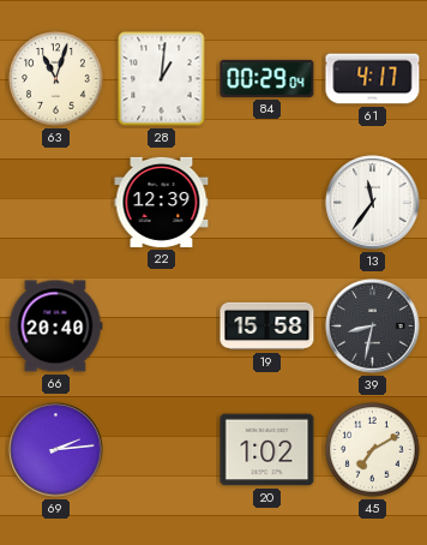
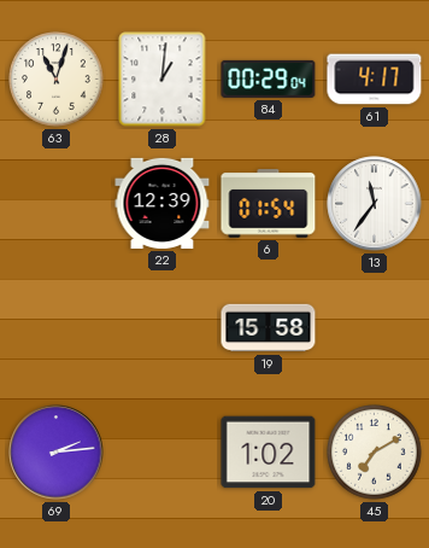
6: none -> 01:54 (269, 204)
66: 20:40 -> none (55, 327)
39: 8:32 -> none (373, 327)
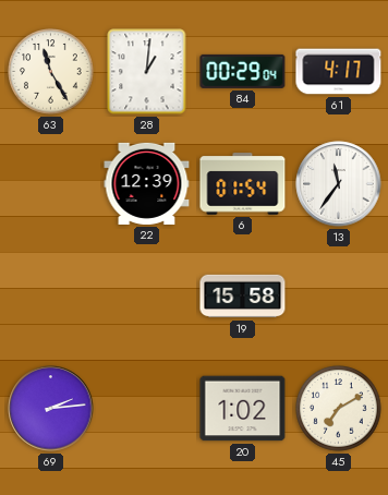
63: 11:03 -> 11:25 (51, 72)
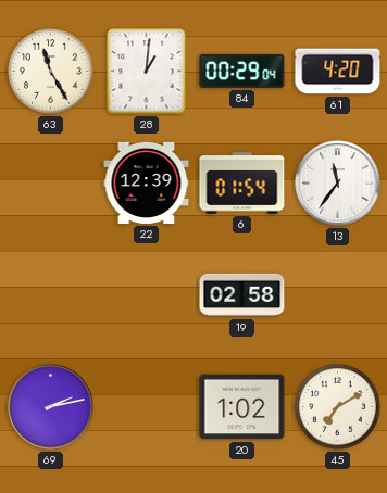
61: 4:17 -> 4:20 (338, 72)
19: 15:58 -> 02:58 (242, 295)
69: 2:14 -> 2:13 (51, 407)
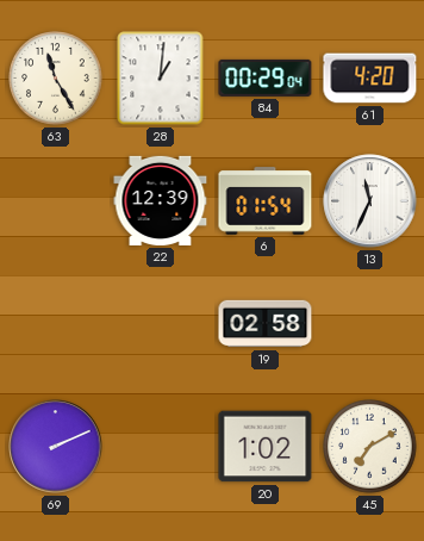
13: 11:36 -> 11:34 (370, 201)
69: 2:13 -> 2:11 (56, 447)
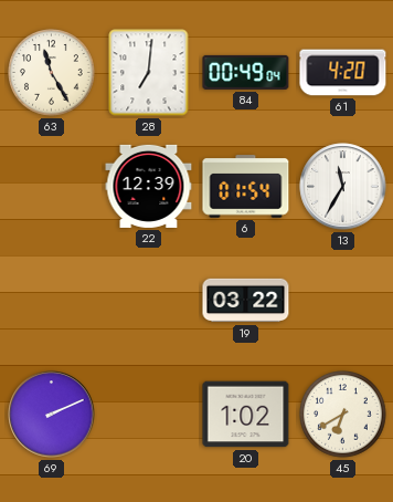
28: 1:01 -> 7:01 (149, 73)
84: 00:29 -> 00:49 (246, 72)
13: 11:34 -> 11:35 (343, 187)
19: 02:58 -> 03:22 (246, 301)
45: 7:10 -> 6:40 (343, 415)
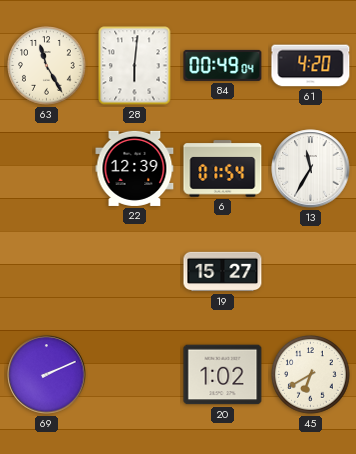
28: 7:01 -> 6:01 (135, 66)
19: 03:22 -> 15:27 (223, 272)
